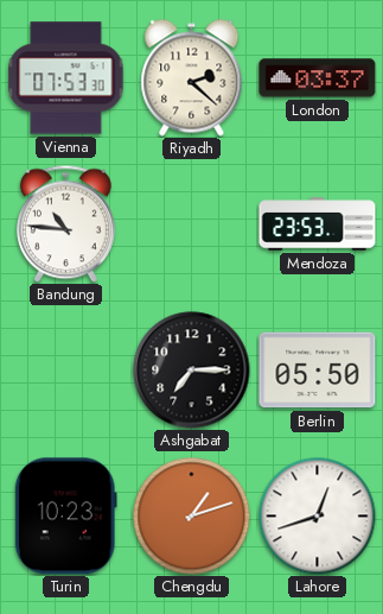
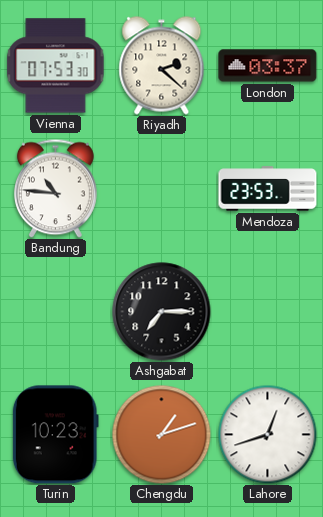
Berlin: 05:50 -> none (318, 371)
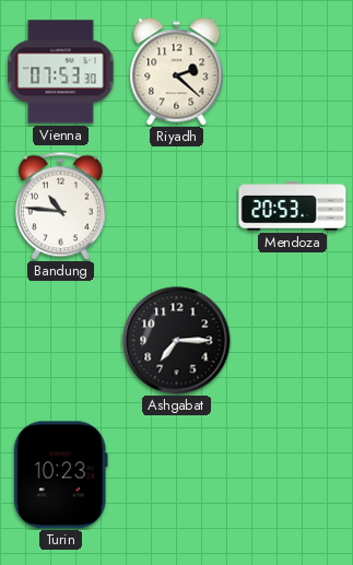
London: 03:37 -> none (268, 66)
Mendoza: 23:53 -> 20:53 (293, 207)
Chengdu: 1:12 -> none (162, 435)
Lahore: 12:42 -> none (268, 435)
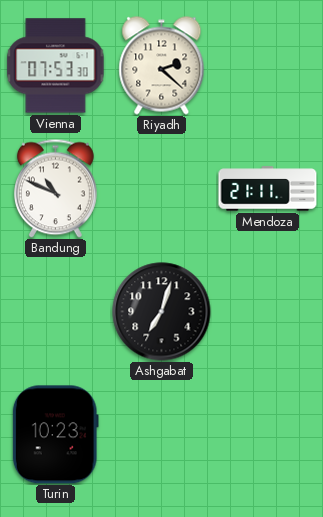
Bandung: 10:46 -> 10:49 (55, 188)
Mendoza: 20:53 -> 21:11 (268, 189)
Ashgabat: 7:15 -> 7:03 (162, 312)
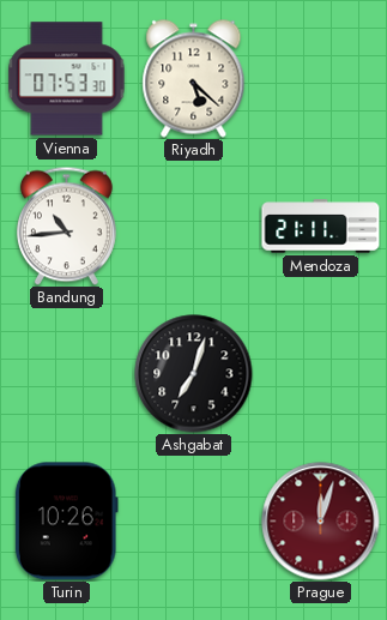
Riyadh: 2:22 -> 5:22 (194, 79)
Bandung: 10:49 -> 10:44 (66, 225)
Turin: 10:23 -> 10:26 (66, 522)
Prague: none -> 12:03 (321, 522)
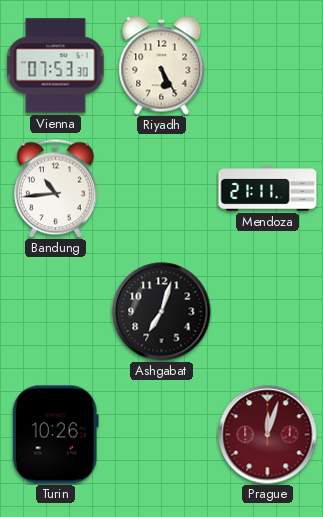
Riyadh: 5:22 -> 5:25 (162, 66)
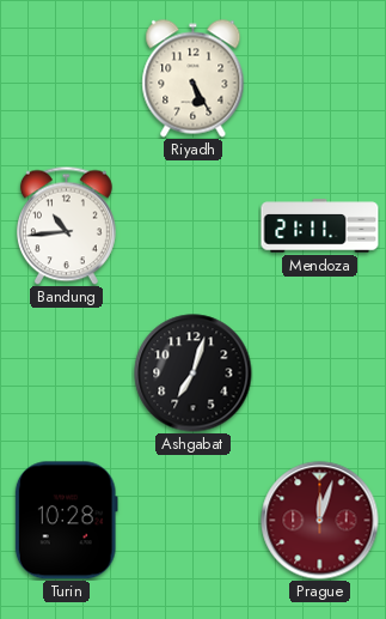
Vienna: 07:53 -> none (56, 66)
Turin: 10:26 -> 10:28 (66, 521)
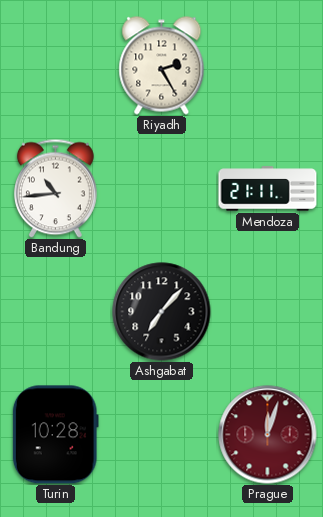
Riyadh: 5:25 -> 2:25 (162, 66)
Ashgabat: 7:03 -> 7:07 (162, 312)
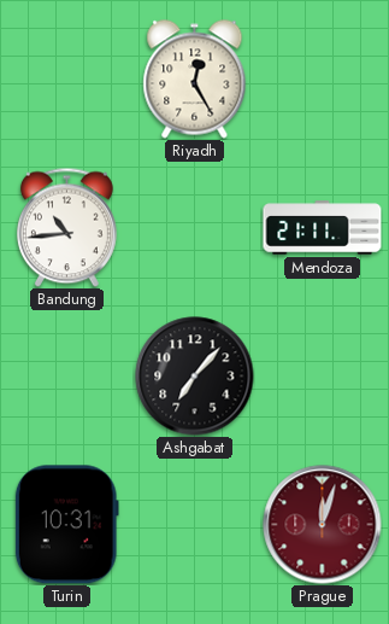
Riyadh: 2:25 -> 12:25 (195, 80)
Turin: 10:28 -> 10:31 (66, 525)
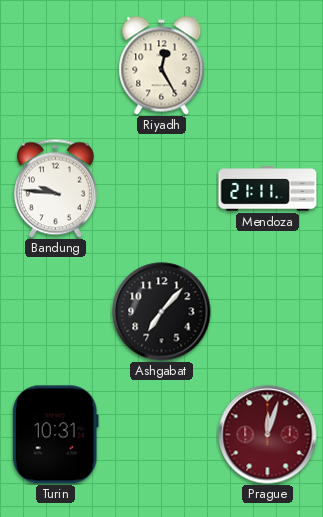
Bandung: 10:44 -> 9:46 (55, 188)
